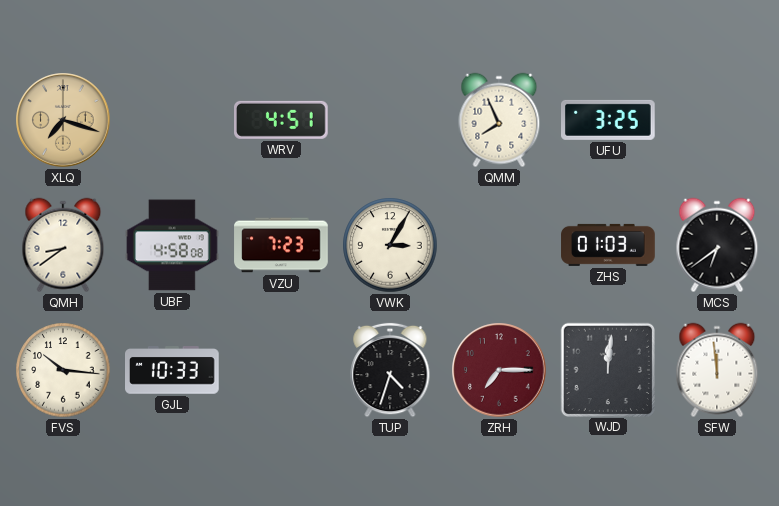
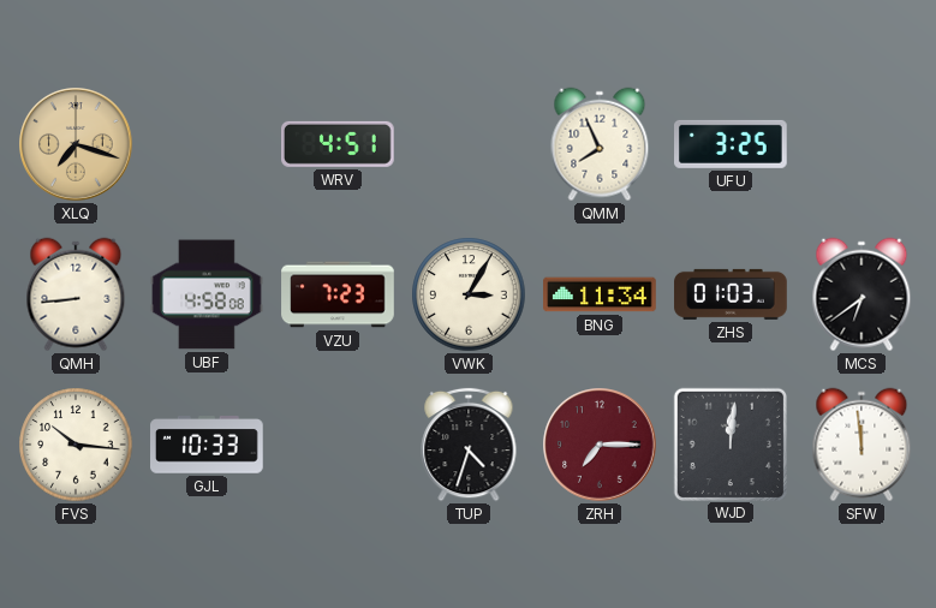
QMH: 8:39 -> 8:44 (76, 294)
BNG: none -> 11:34 (600, 294)
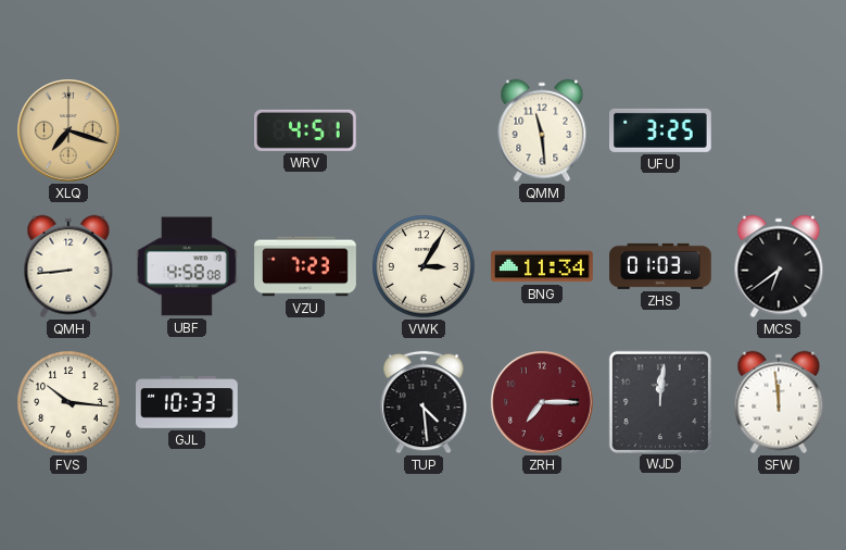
QMM: 7:56 -> 11:29 (542, 130)
TUP: 4:33 -> 4:29 (424, 402)
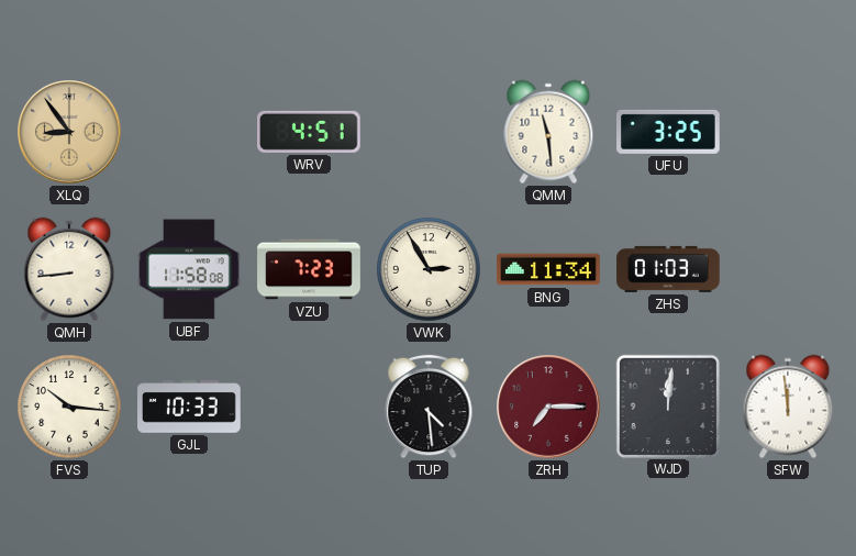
XLQ: 7:18 -> 8:54 (69, 132)
UBF: 4:58 -> 11:58 (189, 269)
VWK: 3:05 -> 2:55 (429, 269)
MCS: 6:39 -> none (779, 266)
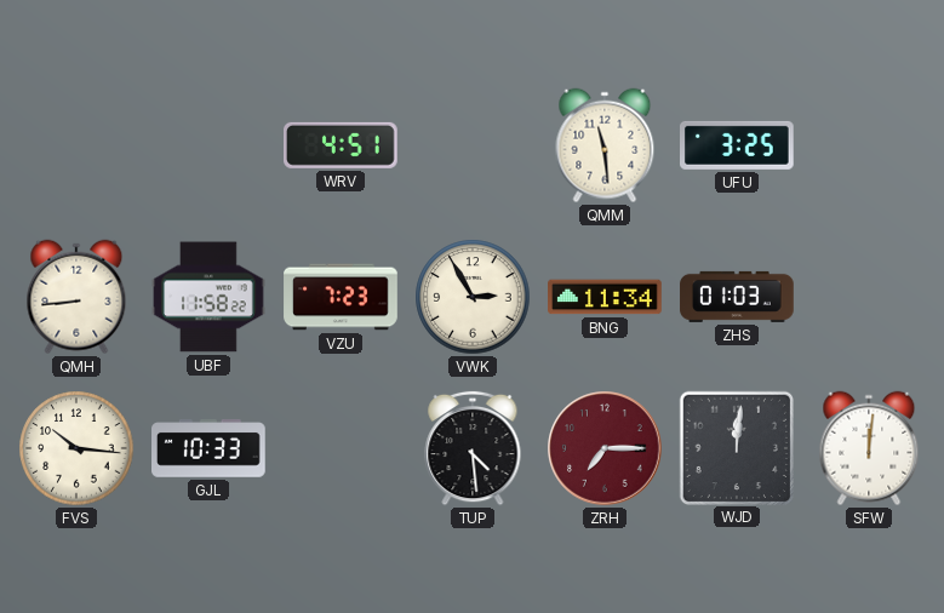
XLQ: 8:54 -> none (69, 132)
UBF: 11:58:08 -> 11:58:22 (208, 297)
SFW: 11:59 -> 12:01 (869, 448)
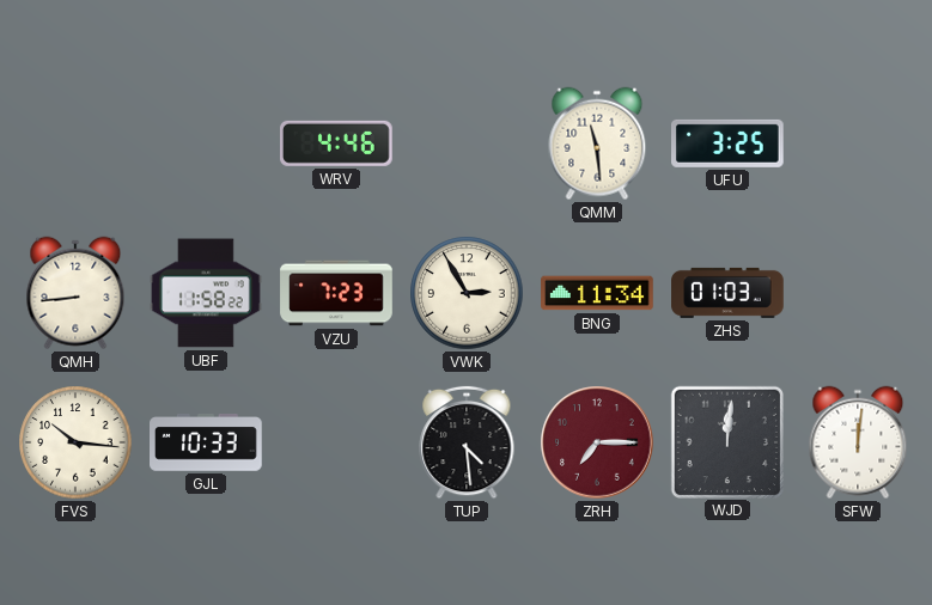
WRV: 4:51 -> 4:46 (337, 143)
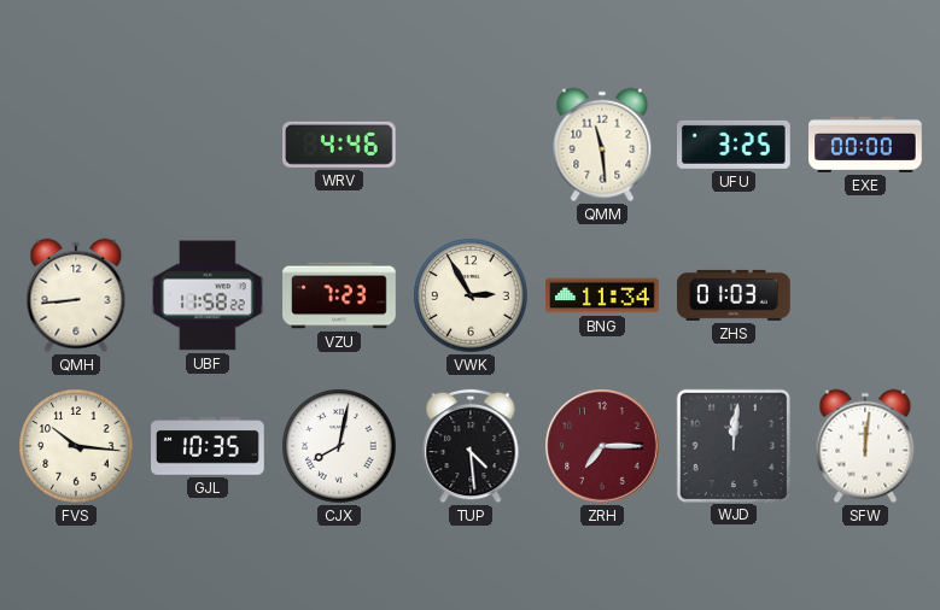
EXE: none -> 00:00 (865, 145)
GJL: 10:33 -> 10:35 (208, 447)
CJX: none -> 8:02 (339, 446)
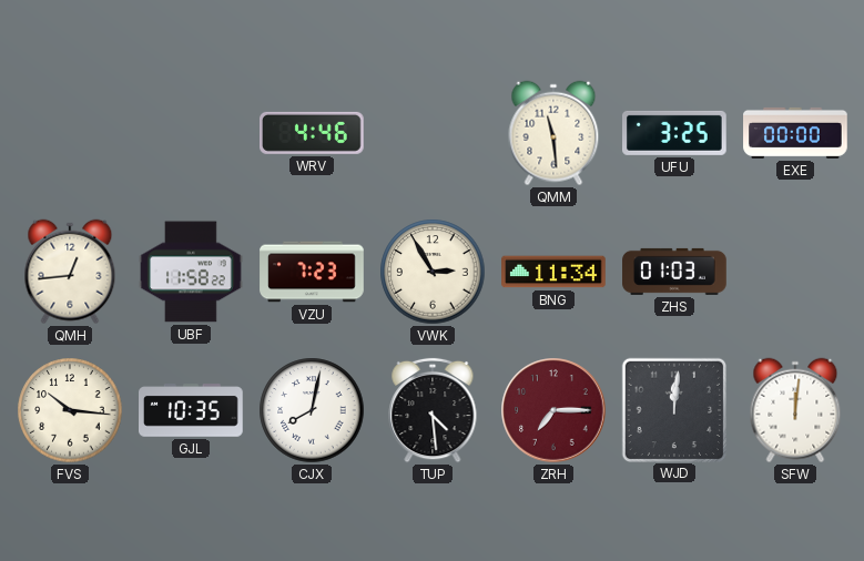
QMH: 8:44 -> 12:44 (70, 272)
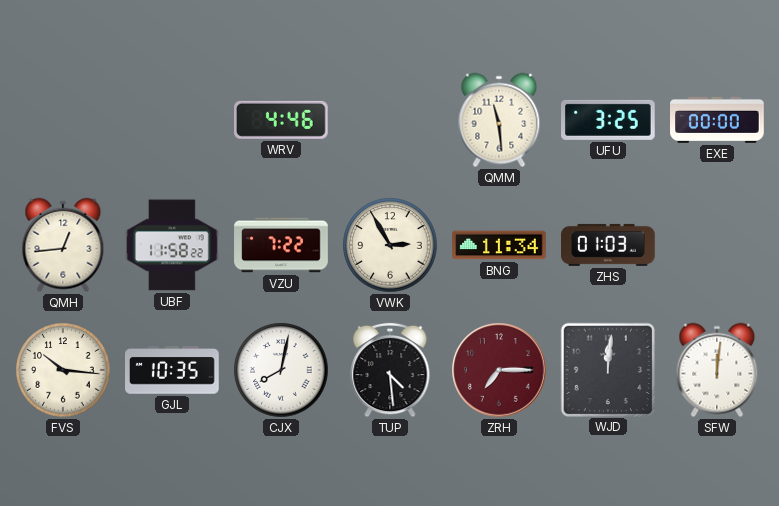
VZU: 7:23 -> 7:22 (281, 245)
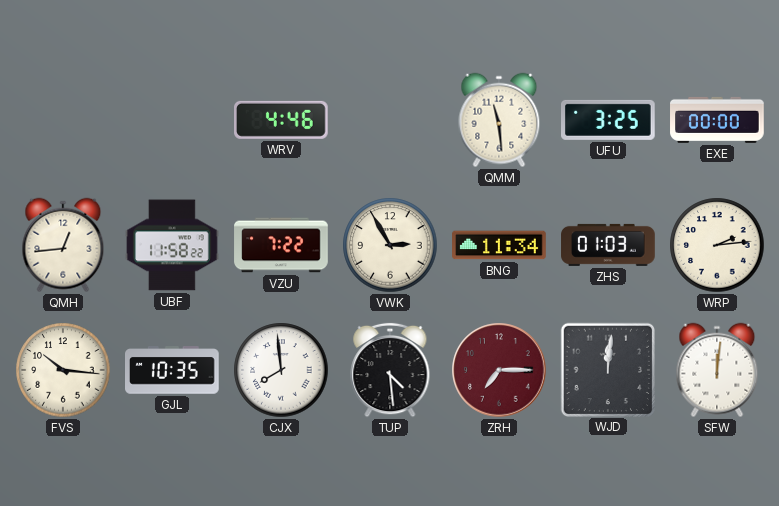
WRP: none -> 2:14 (717, 245)
CJX: 8:02 -> 7:59 (281, 370)
